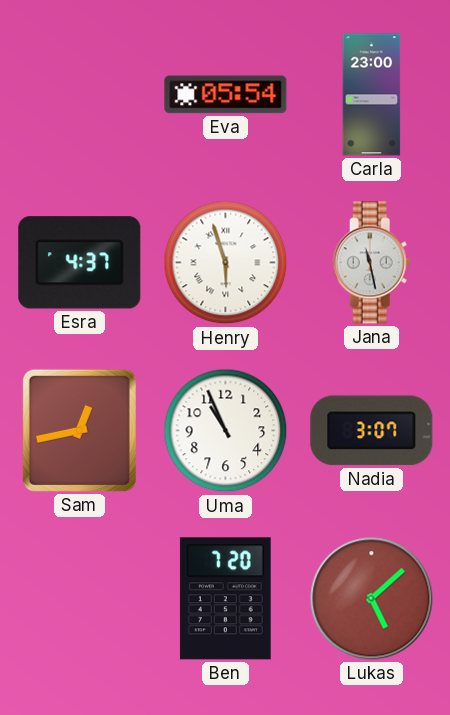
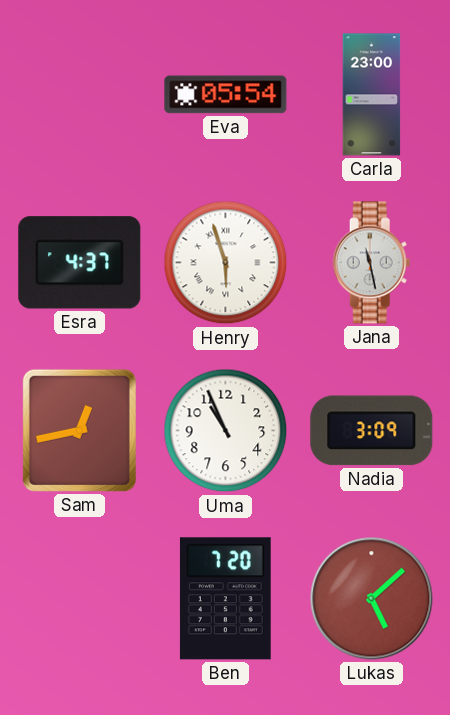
Nadia: 3:07 -> 3:09 (372, 431)
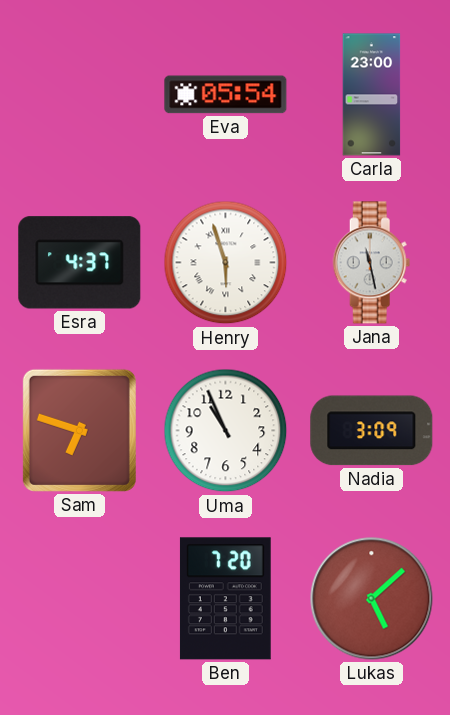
Sam: 12:43 -> 6:48 (79, 430)
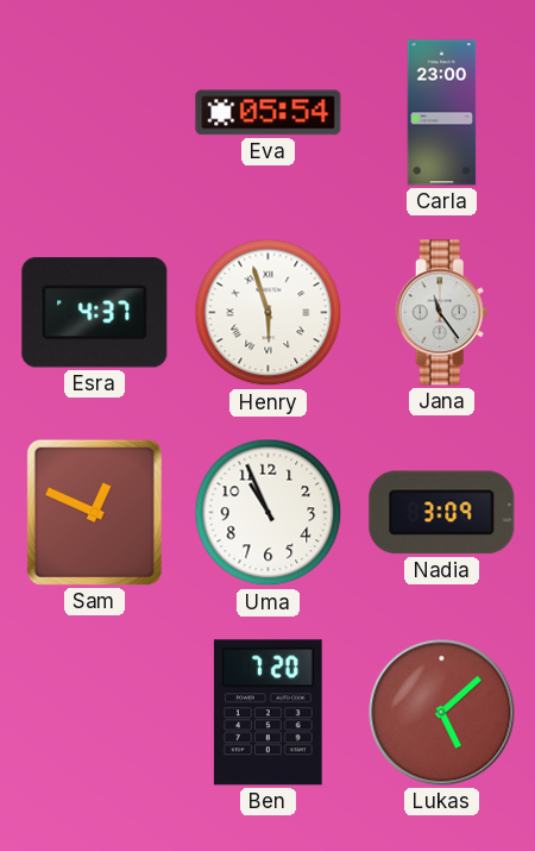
Jana: 11:28 -> 11:24 (442, 313)
Sam: 6:48 -> 12:49 (94, 512)
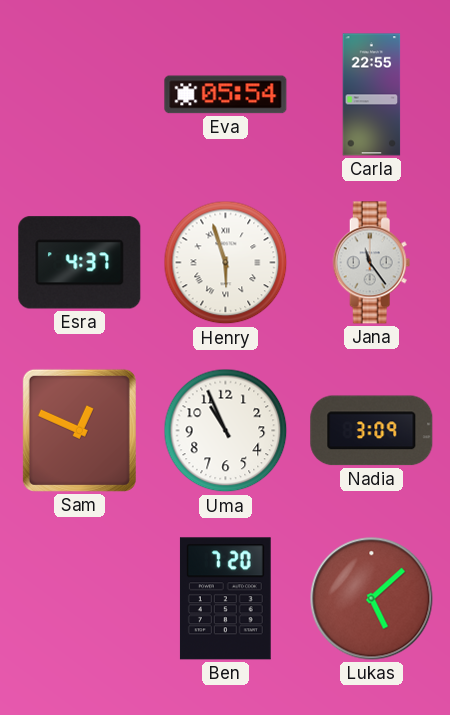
Carla: 23:00 -> 22:55 (372, 95)
